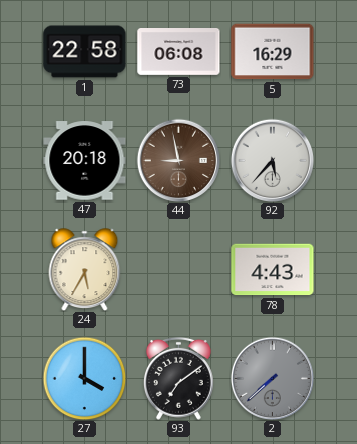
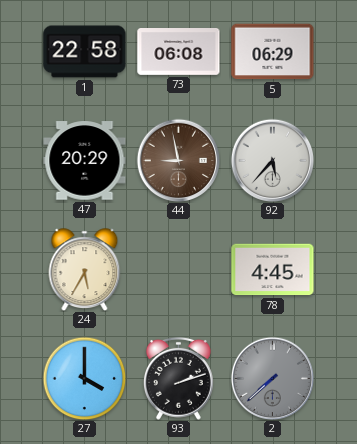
5: 16:29 -> 06:29 (273, 52)
47: 20:18 -> 20:29 (85, 161)
78: 4:43 -> 4:45 (273, 270)
93: 7:09 -> 2:12 (179, 378)
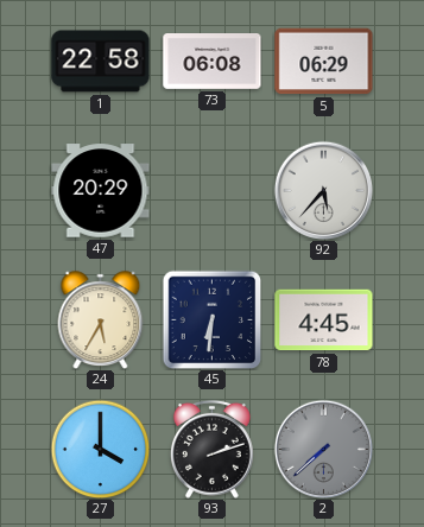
44: 8:58 -> none (178, 160)
45: none -> 6:31 (211, 319)
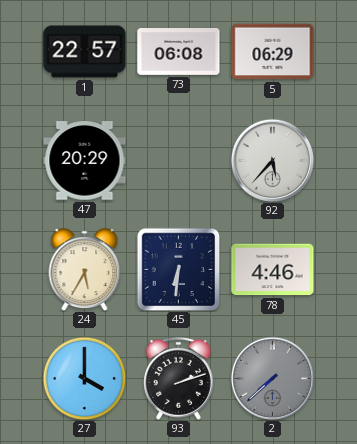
1: 22:58 -> 22:57 (85, 52)
78: 4:45 -> 4:46 (273, 270)
